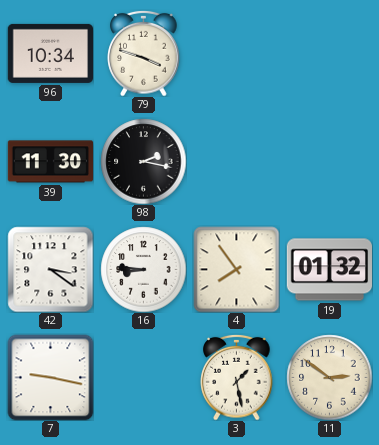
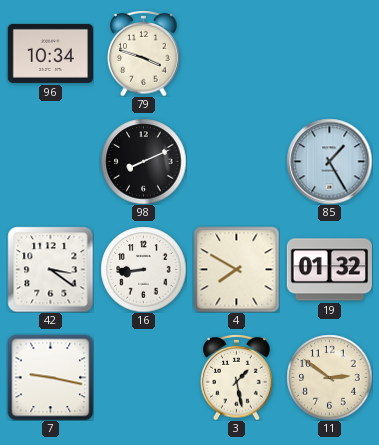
39: 11:30 -> none (50, 162)
98: 2:17 -> 8:11 (143, 161)
85: none -> 1:25 (329, 161)
16: 8:46 -> 8:44 (143, 269)
4: 7:54 -> 7:50 (236, 269)
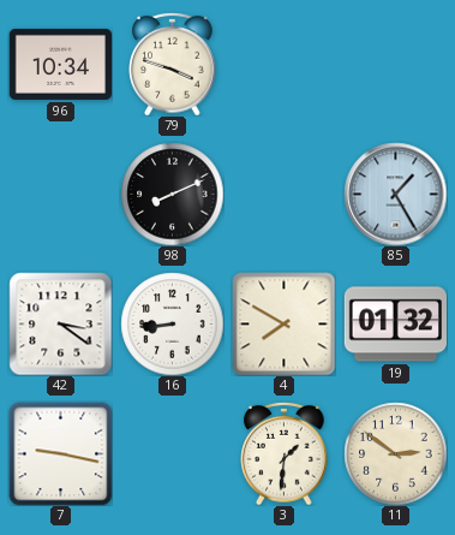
3: 1:28 -> 1:31 (285, 453)
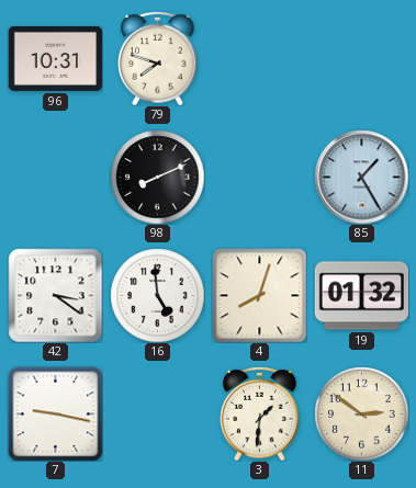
96: 10:34 -> 10:31 (55, 58)
79: 3:48 -> 7:48 (158, 58)
16: 8:44 -> 4:59 (157, 295)
4: 7:50 -> 8:03 (259, 295)
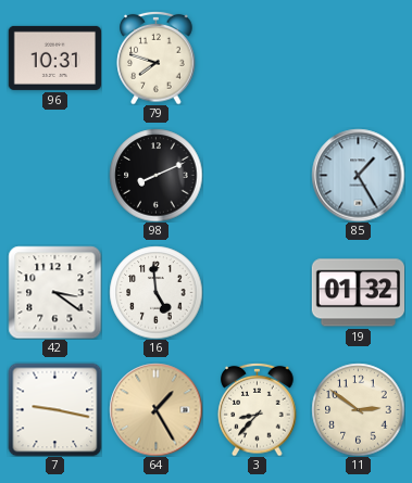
4: 8:03 -> none (259, 295)
64: none -> 1:25 (155, 409)
3: 1:31 -> 8:37 (258, 409)
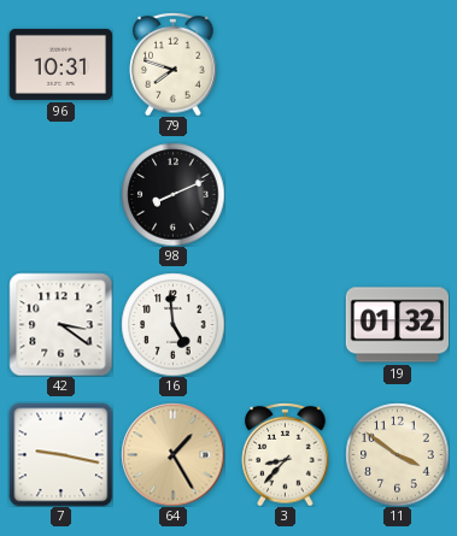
85: 1:25 -> none (358, 175)
11: 2:51 -> 3:51 (397, 454)
